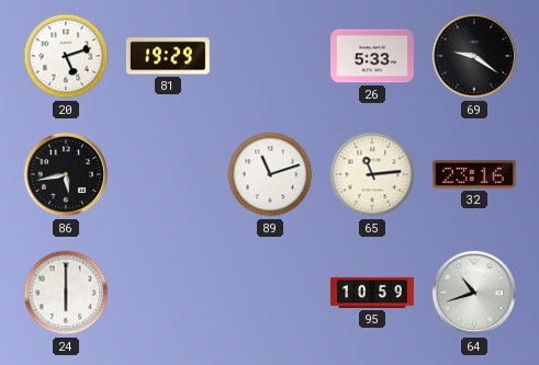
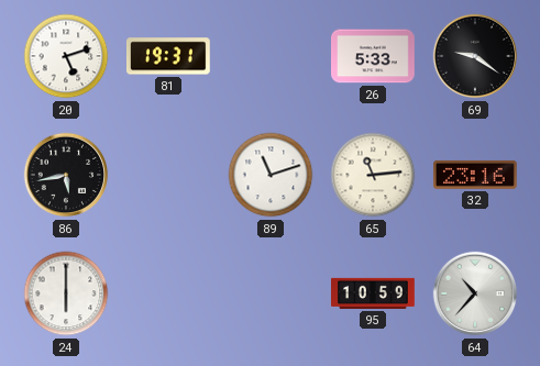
81: 19:29 -> 19:31 (168, 56)
64: 10:42 -> 10:37 (475, 293)
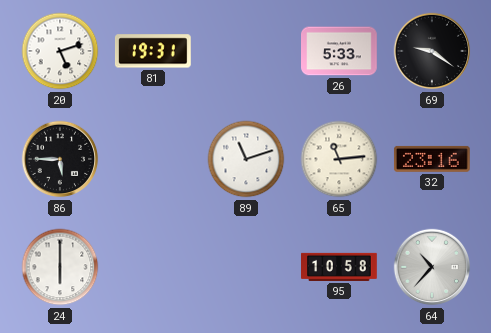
86: 5:43 -> 5:45 (60, 159)
95: 10:59 -> 10:58 (340, 267)
